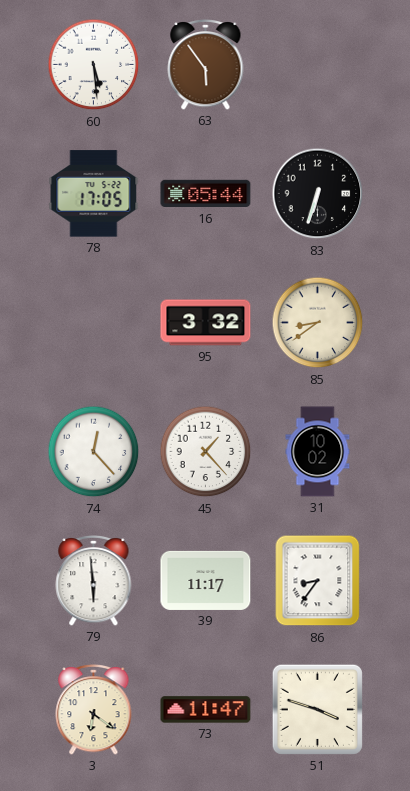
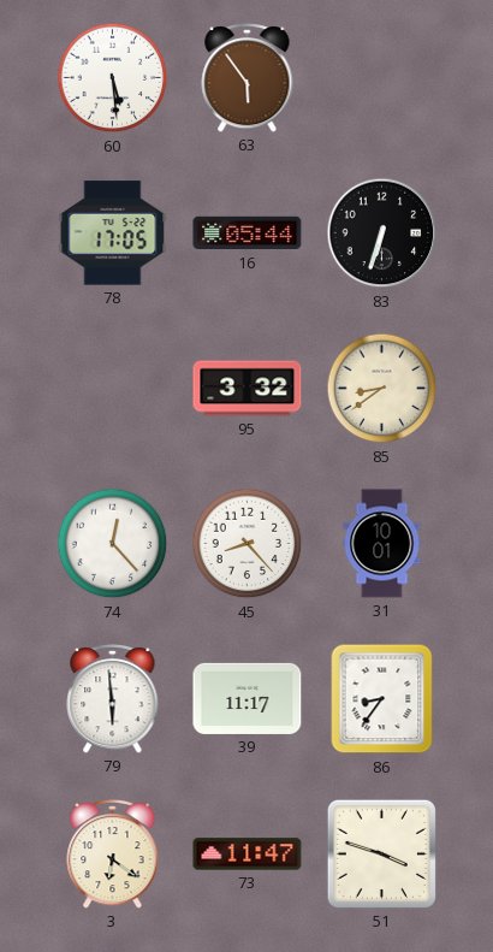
45: 1:23 -> 8:23 (248, 544)
31: 10:02 -> 10:01 (382, 544)
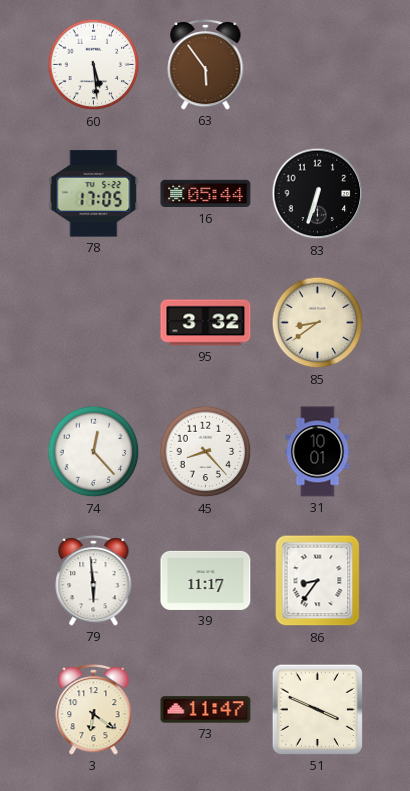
51: 3:48 -> 3:49 (317, 709)
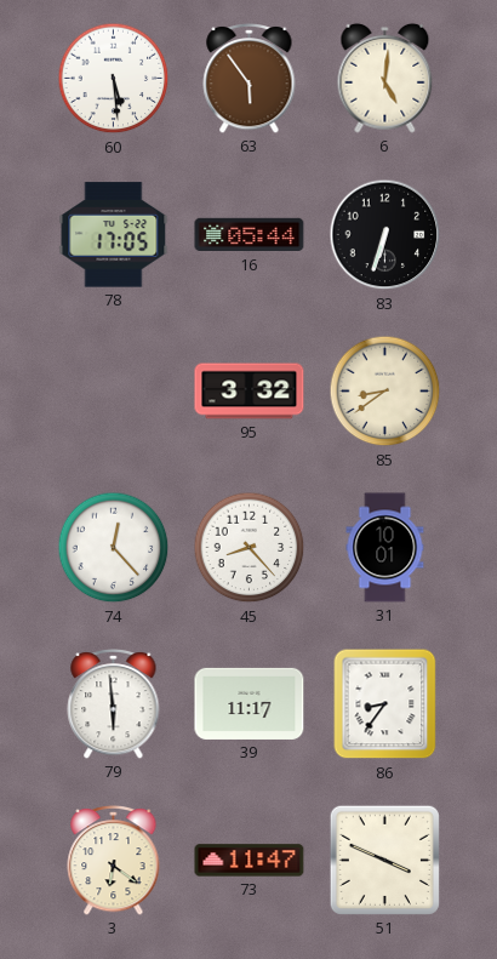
6: none -> 5:01 (385, 78)
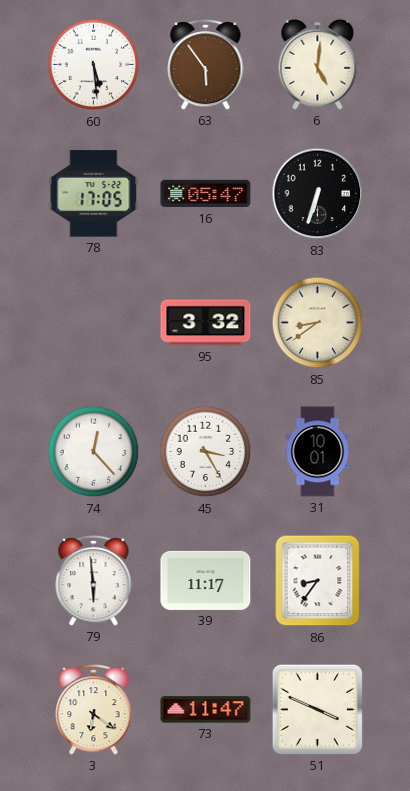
16: 05:44 -> 05:47 (206, 194)
45: 8:23 -> 3:25 (206, 452)
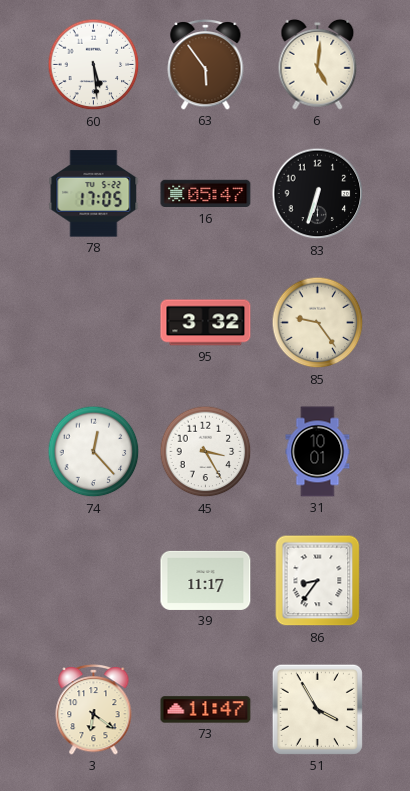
85: 8:39 -> 9:24 (318, 323)
79: 5:59 -> none (94, 580)
51: 3:49 -> 3:55 (317, 709)
